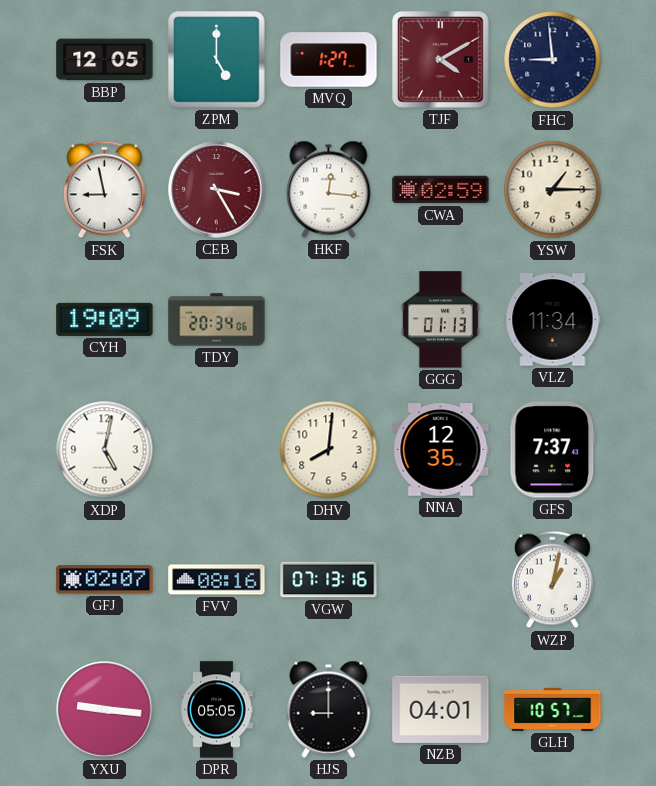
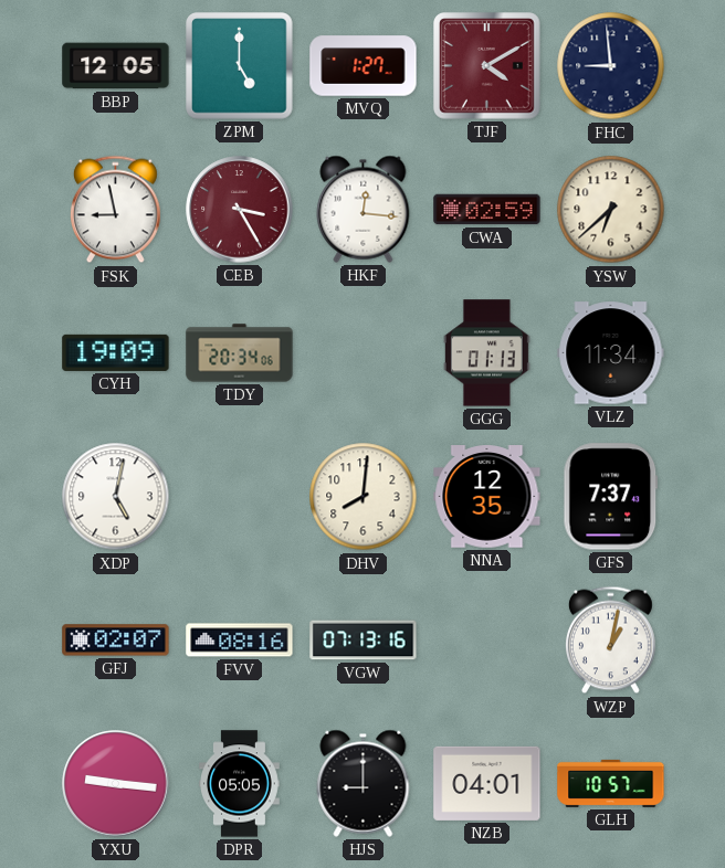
YSW: 1:15 -> 6:38 (611, 210)
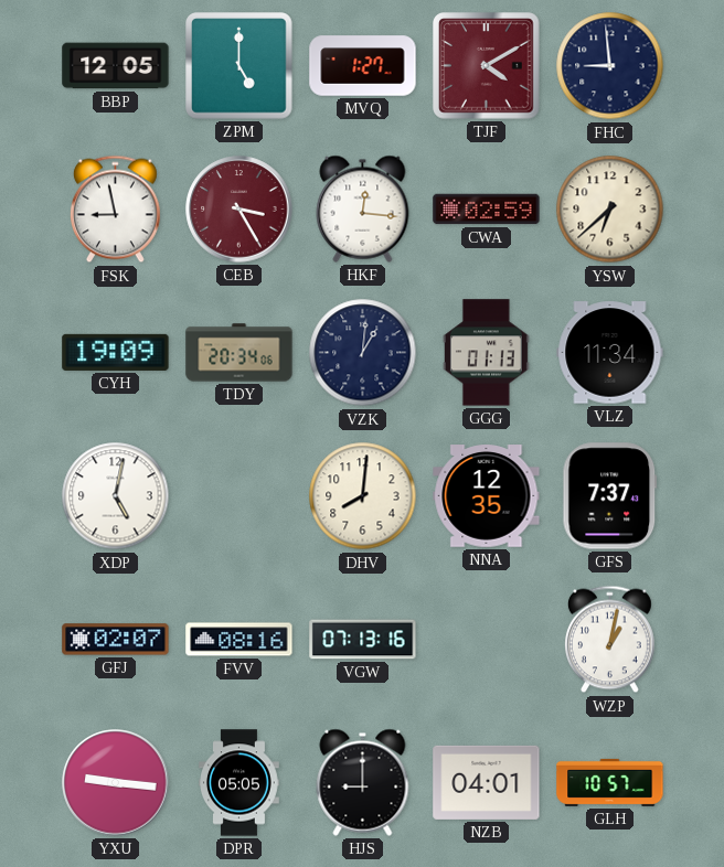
VZK: none -> 1:01 (363, 353)
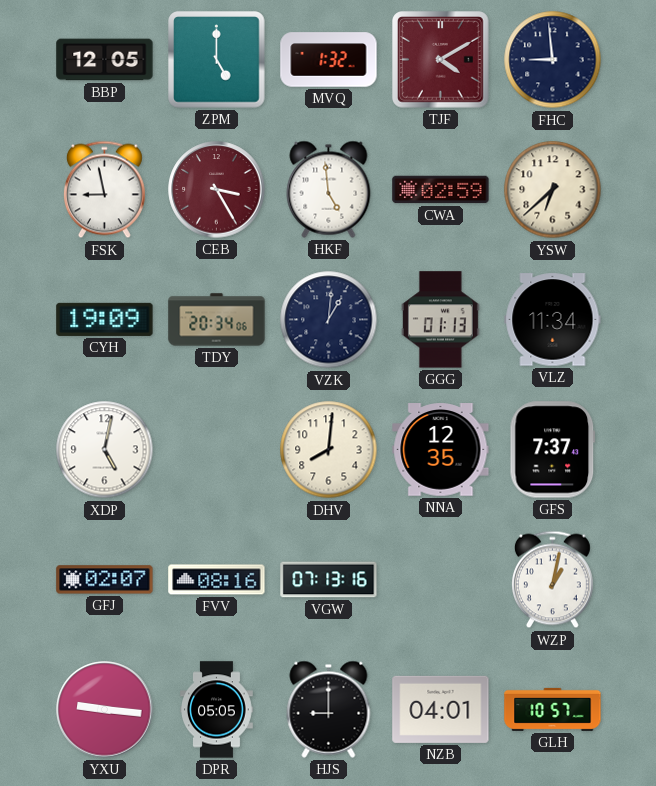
MVQ: 1:27 -> 1:32 (329, 60)
HKF: 12:16 -> 4:59 (329, 189)
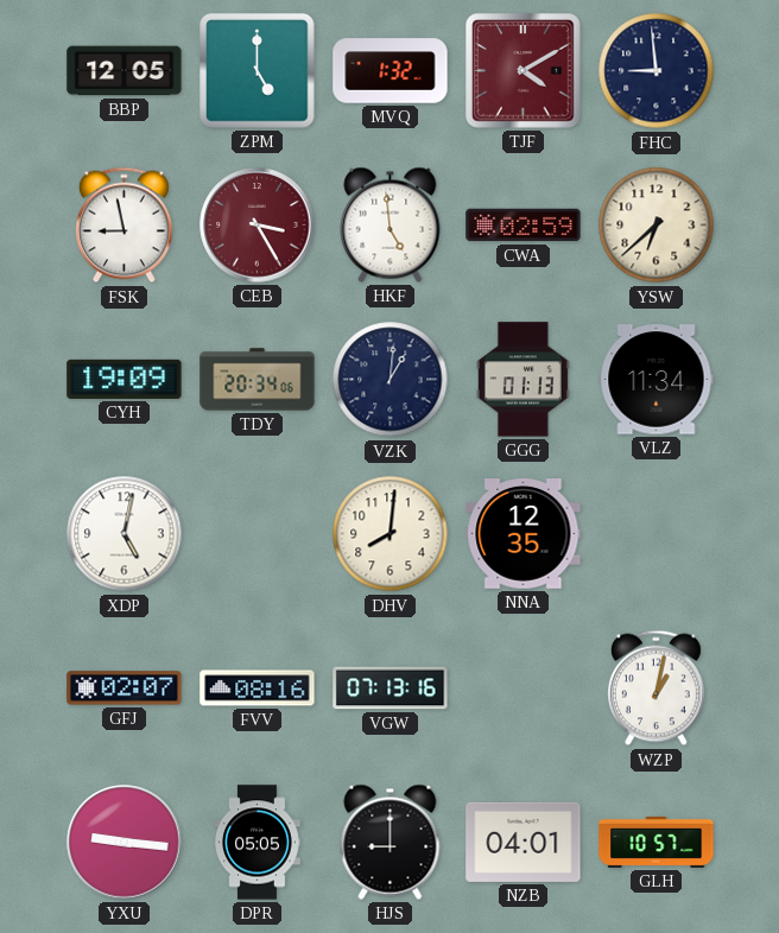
GFS: 7:37 -> none (553, 450)
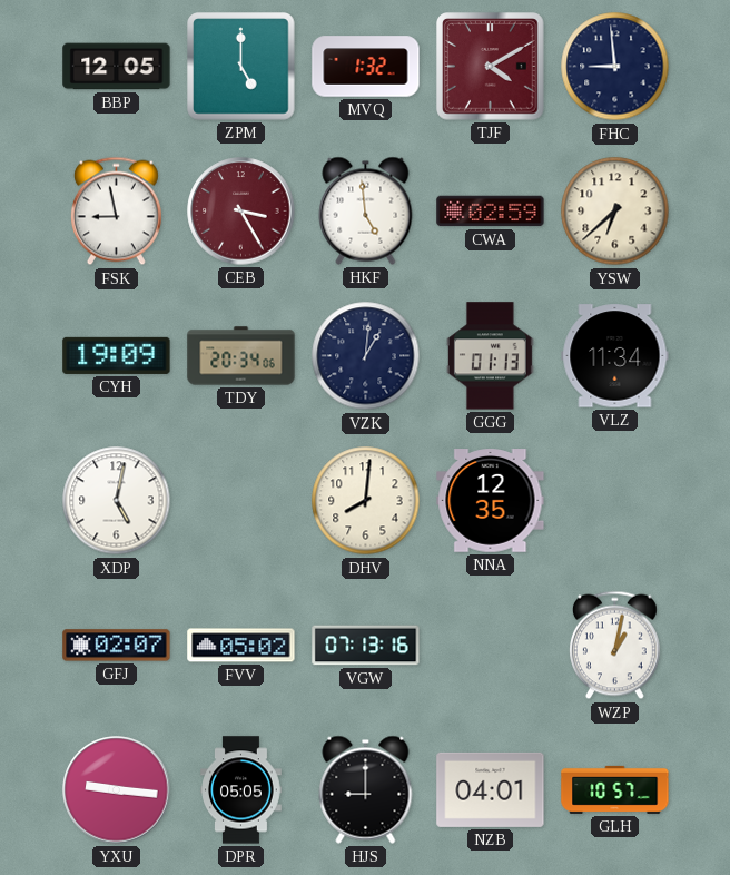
FVV: 08:16 -> 05:02 (241, 646)
